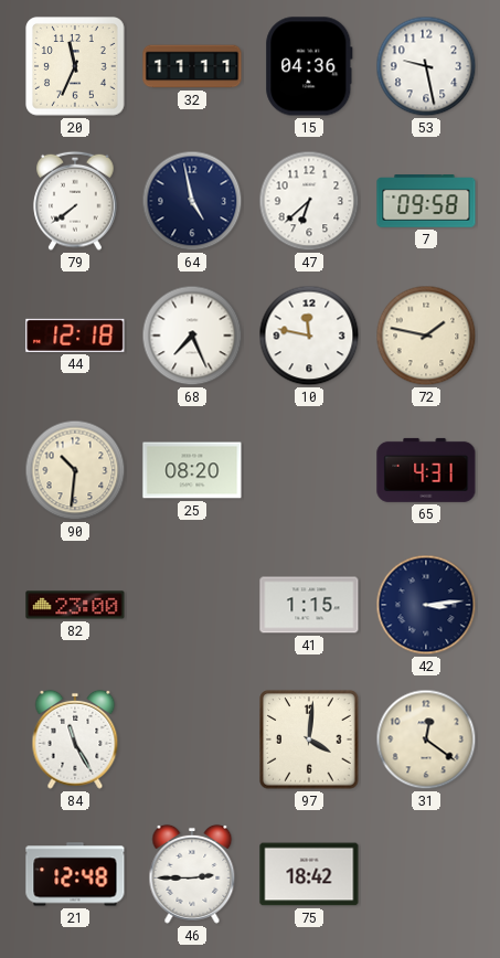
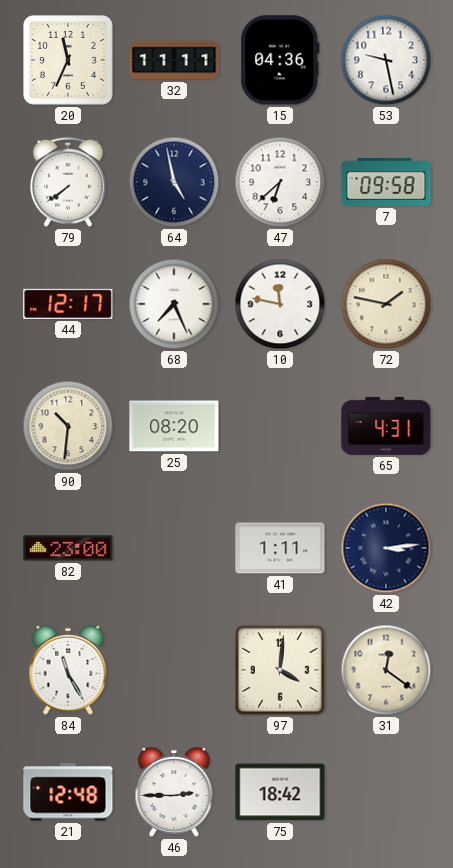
44: 12:18 -> 12:17 (68, 304)
41: 1:15 -> 1:11 (280, 548)
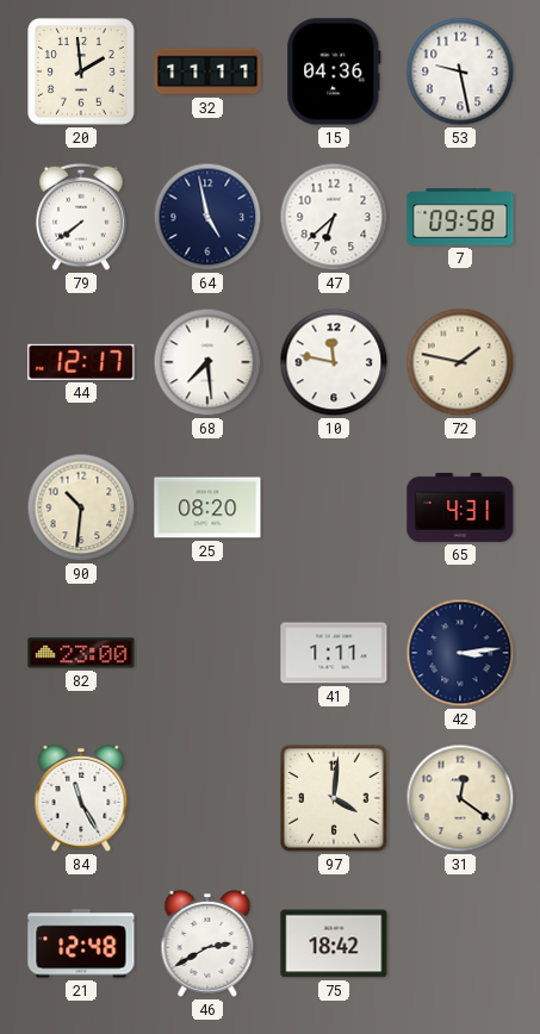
20: 11:34 -> 1:59 (82, 73)
68: 7:26 -> 7:29 (207, 362)
46: 2:45 -> 2:40 (207, 943)
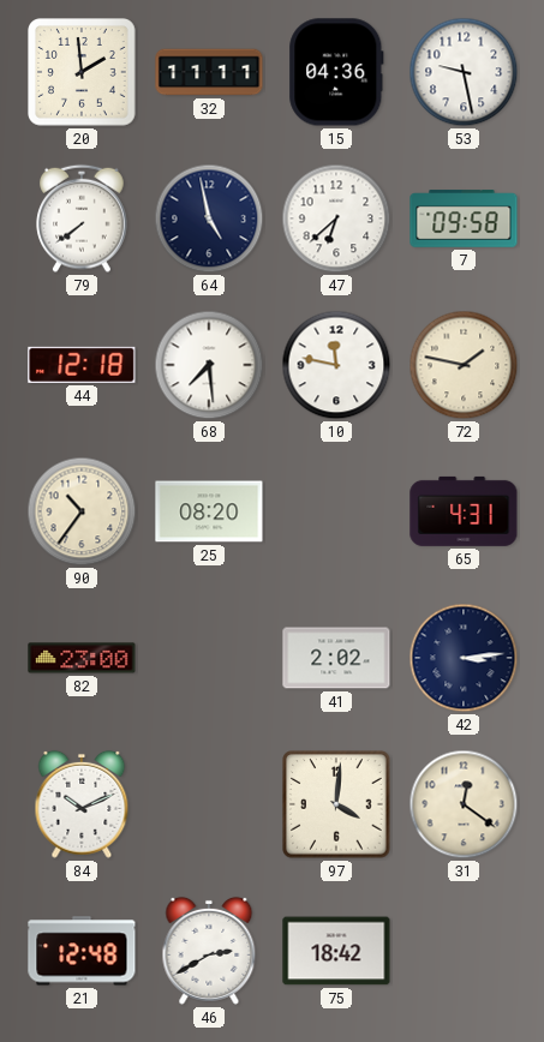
44: 12:17 -> 12:18 (82, 365)
90: 10:31 -> 10:36 (82, 511)
41: 1:11 -> 2:02 (336, 658)
84: 11:25 -> 10:11 (82, 804)
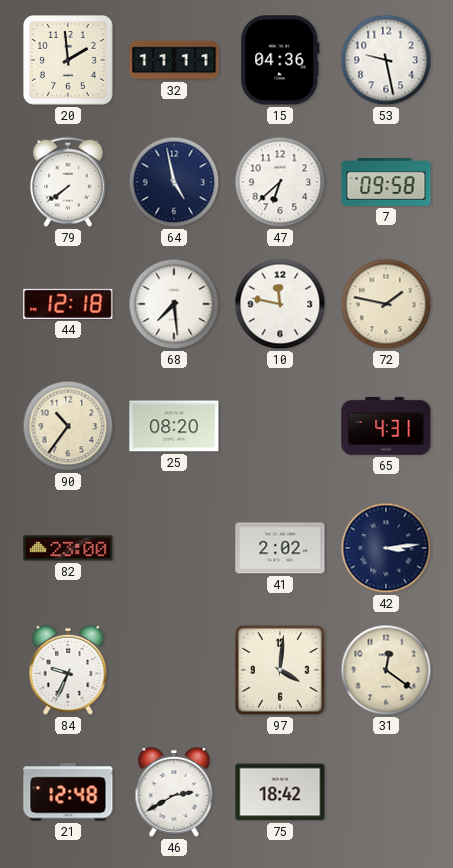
84: 10:11 -> 9:34 (68, 670)
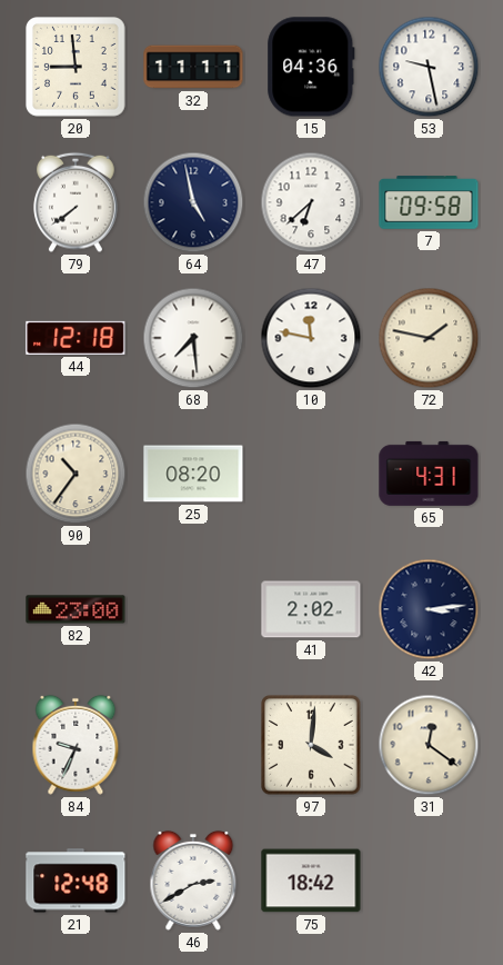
20: 1:59 -> 8:59 (77, 68)
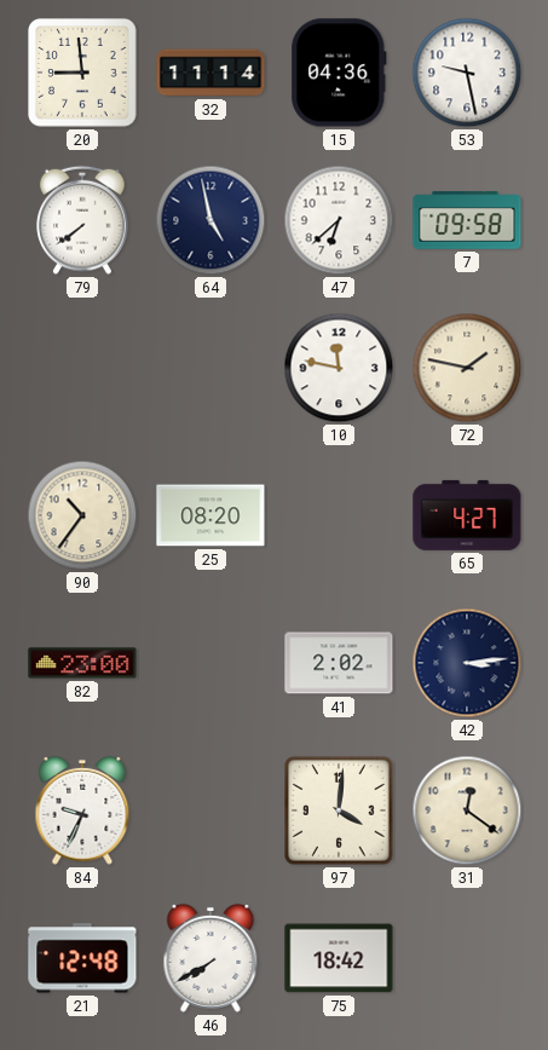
32: 11:11 -> 11:14 (210, 73)
44: 12:18 -> none (76, 338)
68: 7:29 -> none (193, 338)
65: 4:31 -> 4:27 (467, 515)
46: 2:40 -> 7:40 (210, 958)
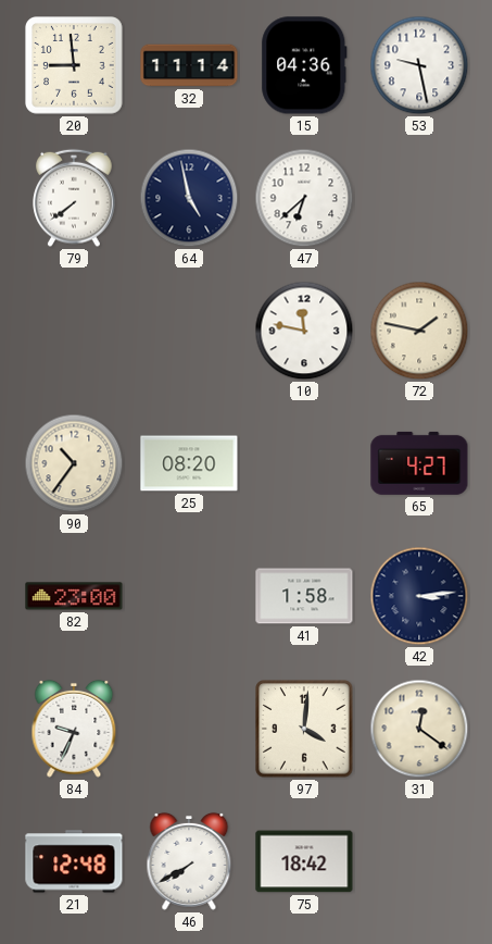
7: 09:58 -> none (467, 220)
41: 2:02 -> 1:58 (304, 596)
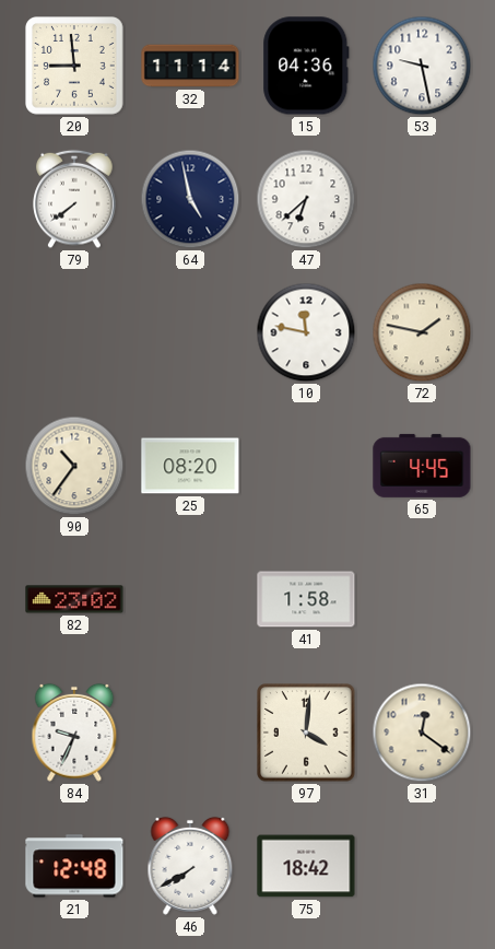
65: 4:27 -> 4:45 (422, 466)
82: 23:00 -> 23:02 (74, 599)
42: 3:14 -> none (419, 596)
